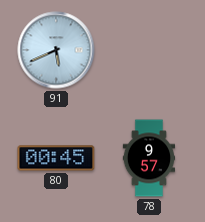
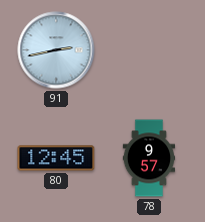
91: 5:41 -> 2:43 (56, 50)
80: 00:45 -> 12:45 (56, 158)
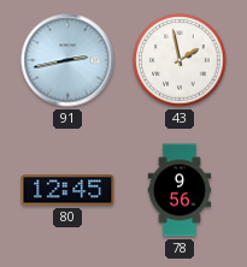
43: none -> 1:58 (180, 60)
78: 9:57 -> 9:56 (180, 190)
